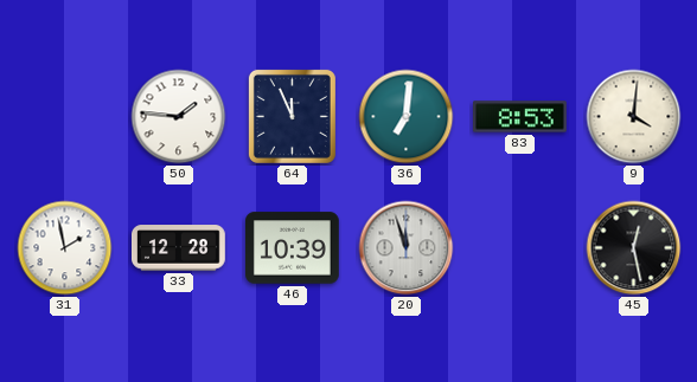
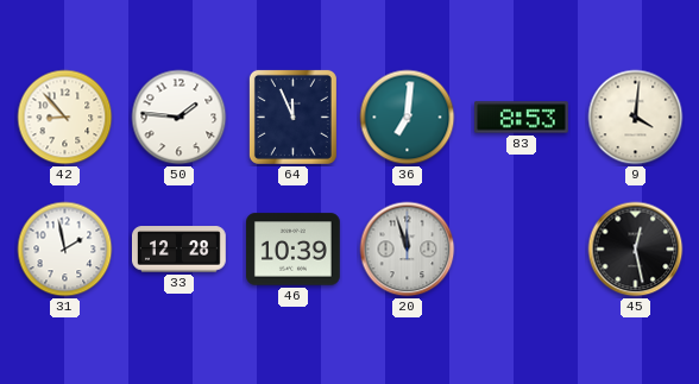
42: none -> 8:53 (65, 118)
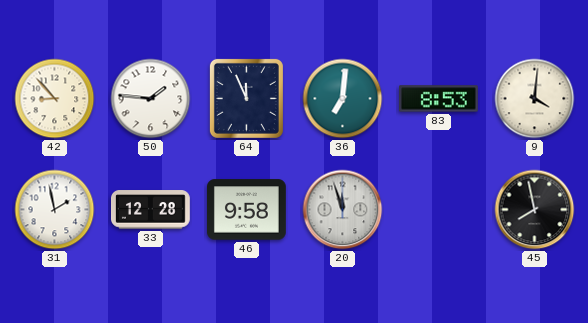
46: 10:39 -> 9:58 (247, 210)
45: 12:28 -> 7:58 (535, 210)
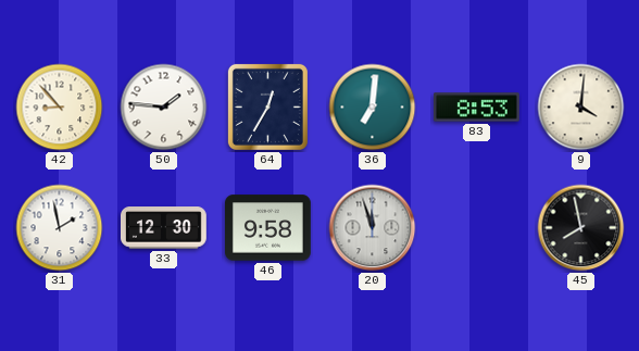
64: 11:56 -> 12:35 (267, 106)
33: 12:28 -> 12:30 (164, 228)
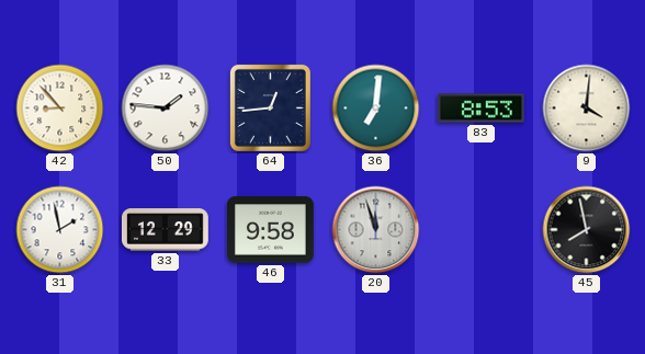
64: 12:35 -> 12:44 (270, 107)
33: 12:30 -> 12:29 (166, 230)
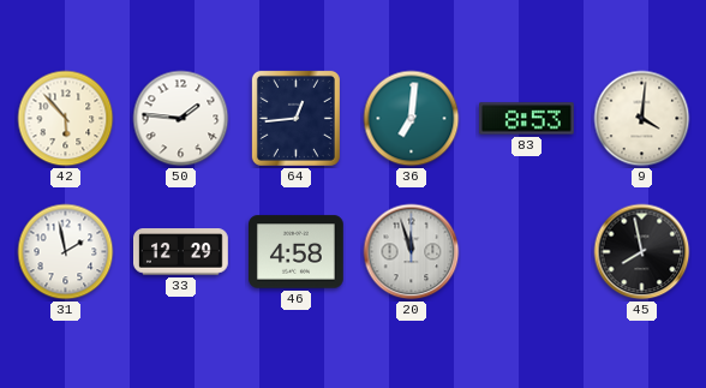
42: 8:53 -> 5:53 (66, 119)
46: 9:58 -> 4:58 (297, 252)
